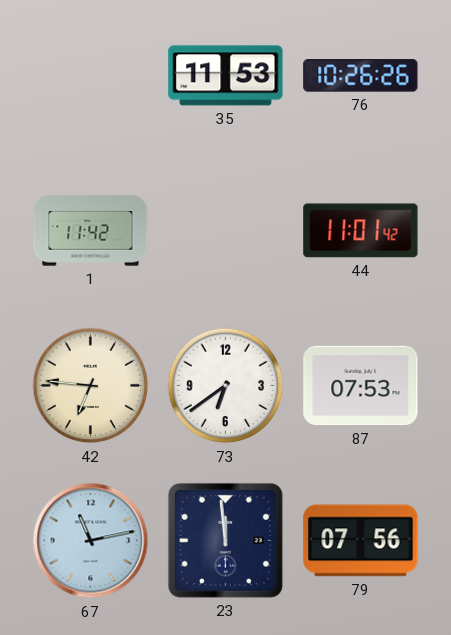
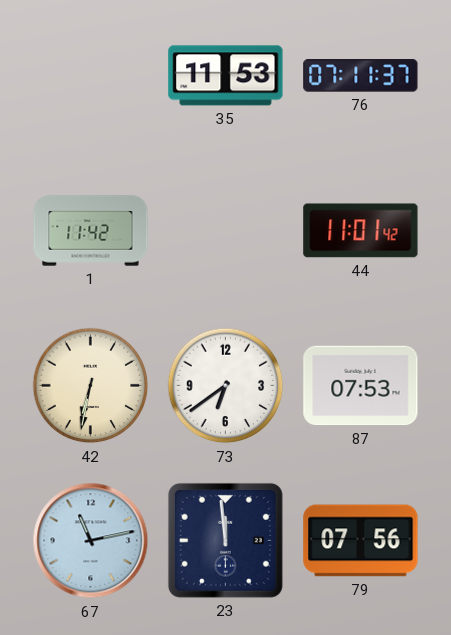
76: 10:26 -> 07:11 (361, 76)
42: 6:46 -> 6:32 (91, 386)
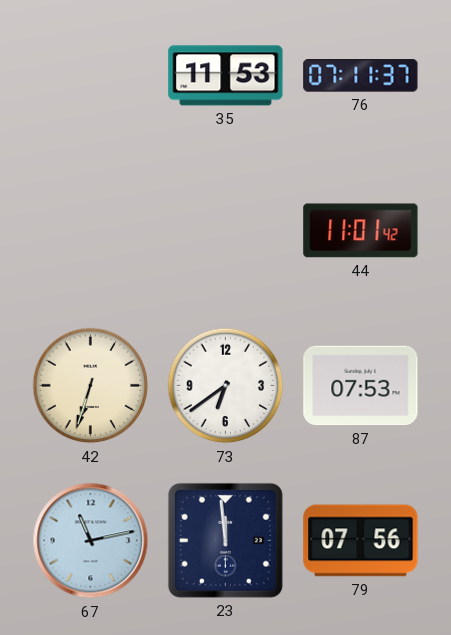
1: 11:42 -> none (91, 231)
42: 6:32 -> 6:33 (91, 386)
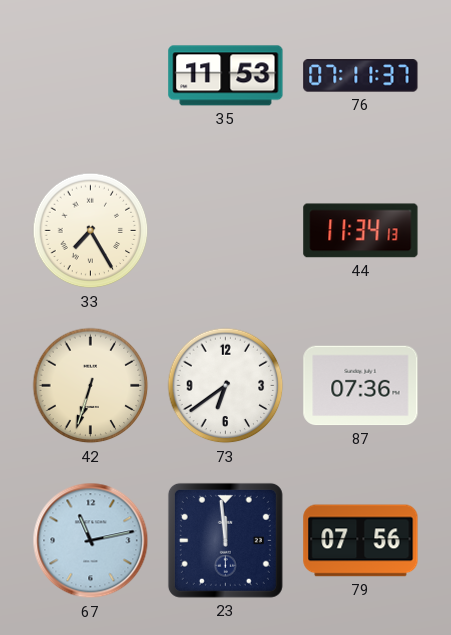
33: none -> 7:25 (91, 231)
44: 11:01 -> 11:34 (361, 231)
87: 07:53 -> 07:36 (361, 386)
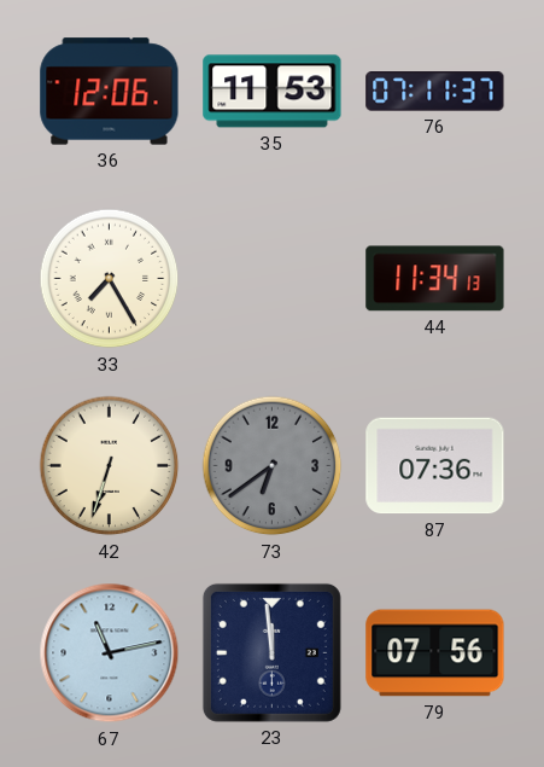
36: none -> 12:06 (110, 92)
73 dial: white -> grey (273, 466)
